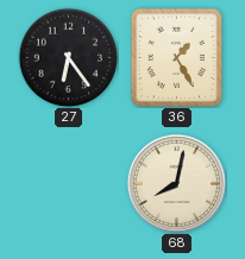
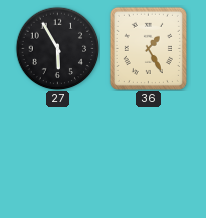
27: 6:24 -> 5:55 (57, 48)
68: 8:02 -> none (176, 183)
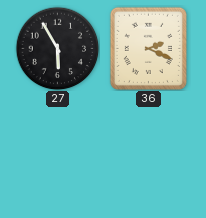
36: 1:25 -> 2:19 (148, 48)
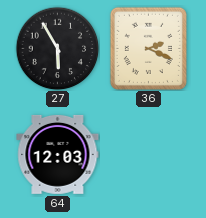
64: none -> 12:03 (58, 154)
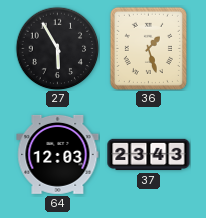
36: 2:19 -> 1:27 (148, 48)
37: none -> 23:43 (149, 155)
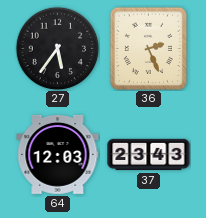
27: 5:55 -> 5:36 (57, 48)
36: 1:27 -> 2:26 (148, 48)
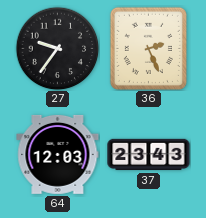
27: 5:36 -> 9:36 (57, 48)
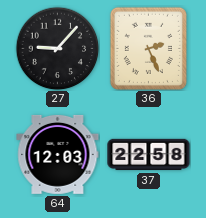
27: 9:36 -> 9:07 (57, 48)
37: 23:43 -> 22:58 (149, 155)
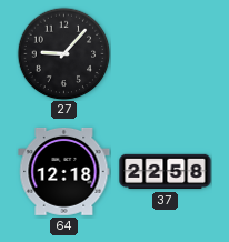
36: 2:26 -> none (148, 48)
64: 12:03 -> 12:18 (64, 171)
